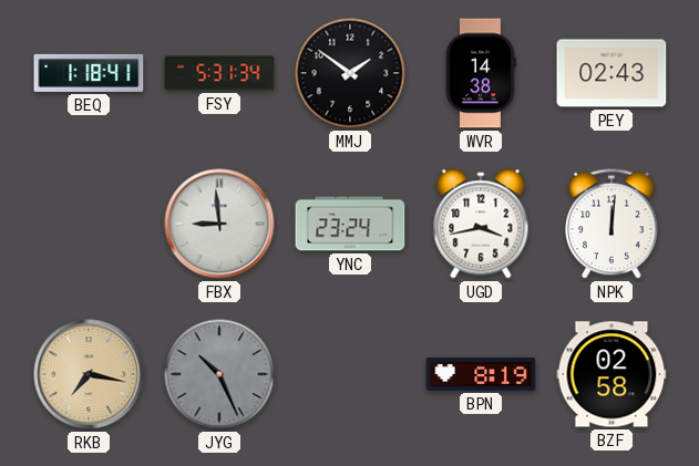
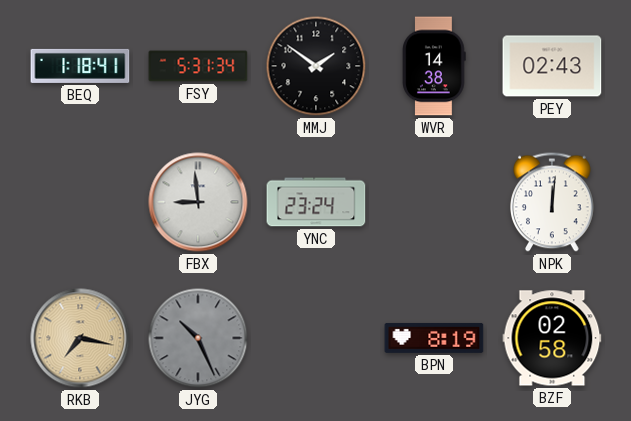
UGD: 3:43 -> none (481, 224)
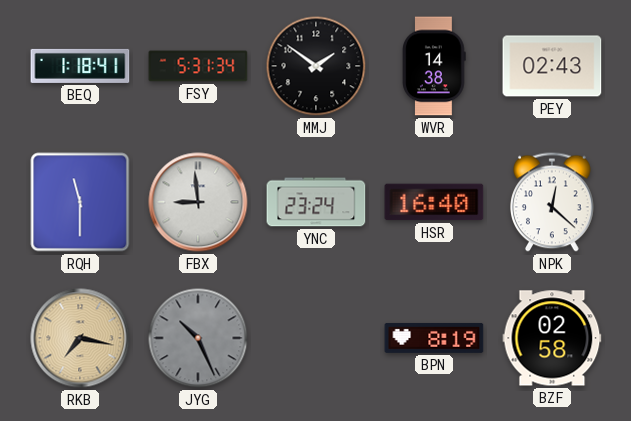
RQH: none -> 11:30 (80, 202)
HSR: none -> 16:40 (434, 202)
NPK: 12:01 -> 12:22 (553, 202)
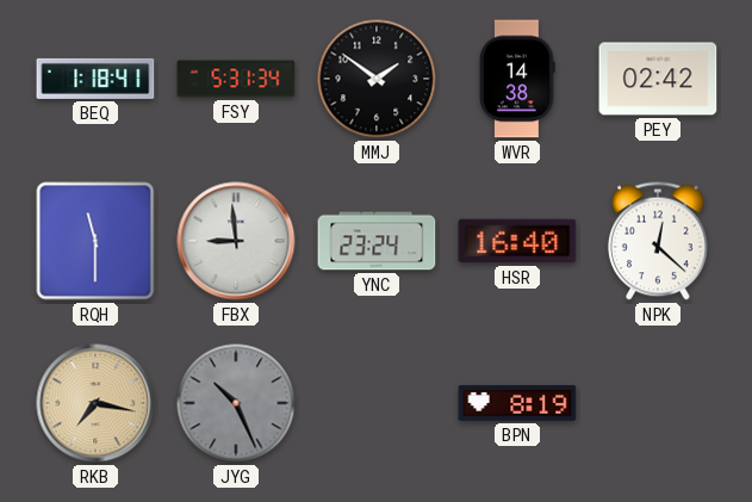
PEY: 02:43 -> 02:42 (658, 79)
BZF: 02:58 -> none (552, 338)
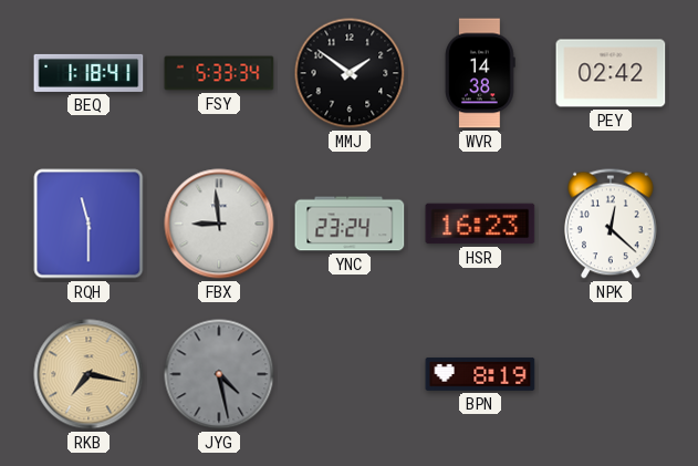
FSY: 5:31 -> 5:33 (219, 73)
HSR: 16:40 -> 16:23 (480, 224)
JYG: 10:26 -> 4:28 (219, 374)
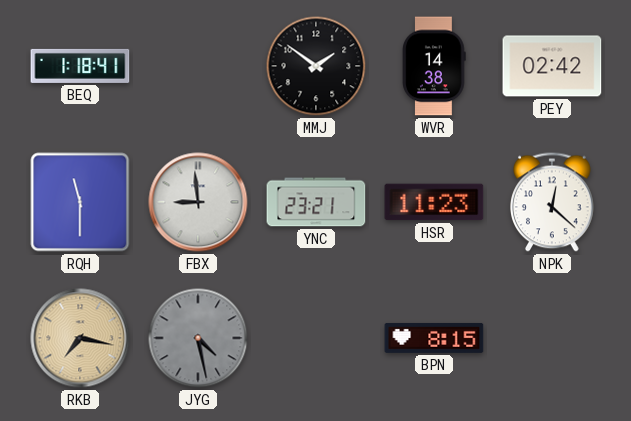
FSY: 5:33 -> none (219, 73)
YNC: 23:24 -> 23:21 (316, 202)
HSR: 16:23 -> 11:23 (434, 202)
BPN: 8:19 -> 8:15 (434, 338)
